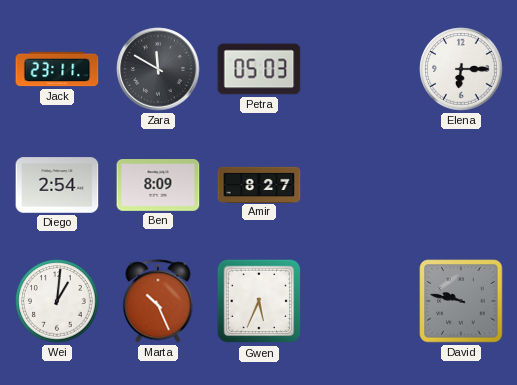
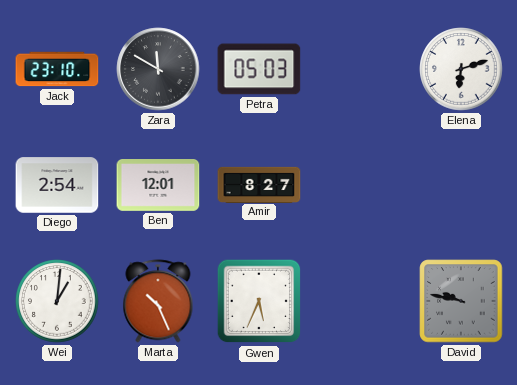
Jack: 23:11 -> 23:10 (57, 69)
Elena: 6:15 -> 6:12 (461, 69)
Ben: 8:09 -> 12:01 (158, 186)
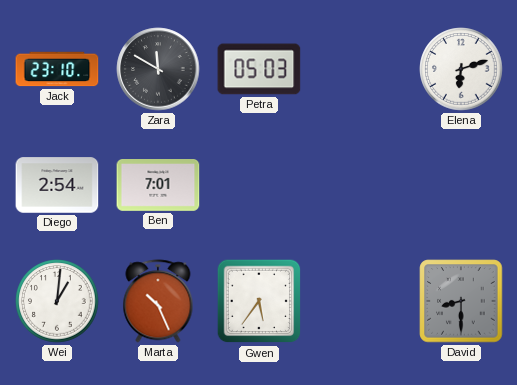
Ben: 12:01 -> 7:01 (158, 186)
Amir: 8:27 -> none (259, 184)
Gwen: 5:34 -> 5:36 (259, 301)
David: 9:47 -> 8:30 (461, 301)
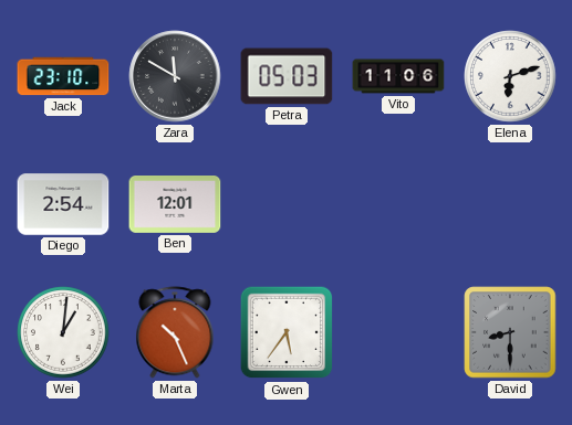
Vito: none -> 11:06 (398, 76)
Ben: 7:01 -> 12:01 (175, 205)
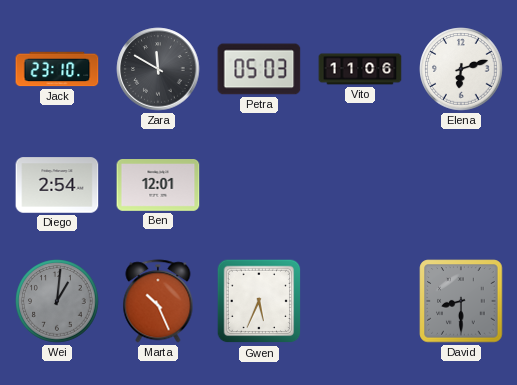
Wei dial: white -> grey (57, 301)
Gwen: 5:36 -> 5:34 (259, 301)
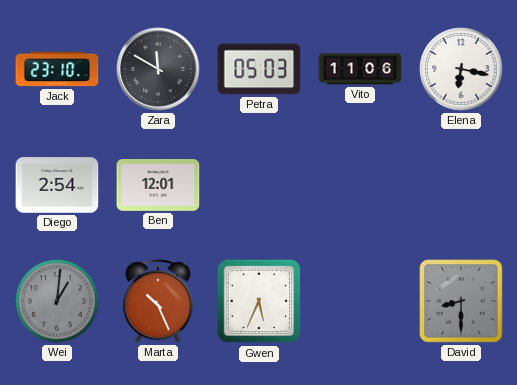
Elena: 6:12 -> 6:17 (461, 69)
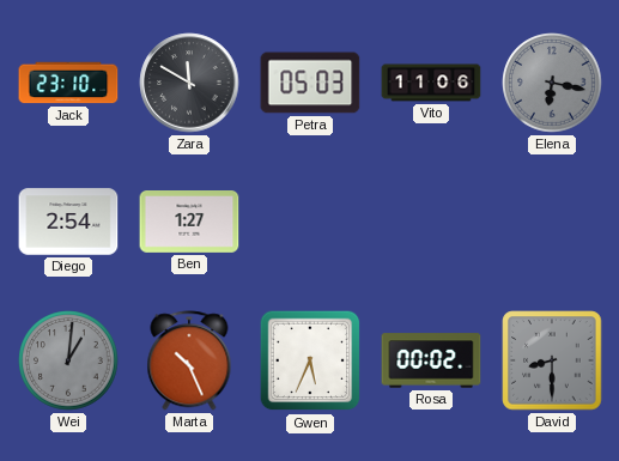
Elena dial: white -> grey (552, 83)
Ben: 12:01 -> 1:27 (189, 223)
Rosa: none -> 00:02 (431, 360)
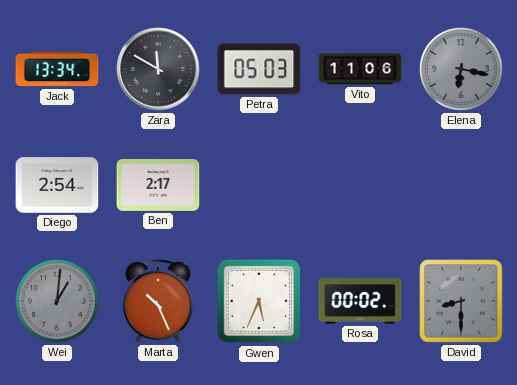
Jack: 23:10 -> 13:34 (57, 69)
Ben: 1:27 -> 2:17 (158, 186)
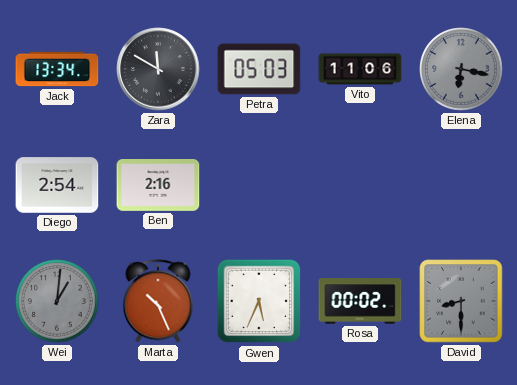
Ben: 2:17 -> 2:16 (158, 186)
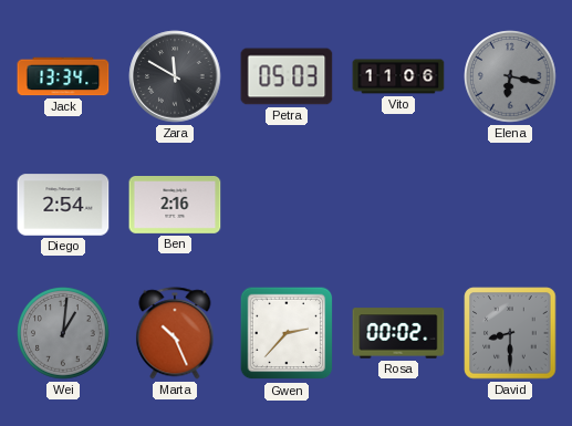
Gwen: 5:34 -> 2:37 (287, 333)
